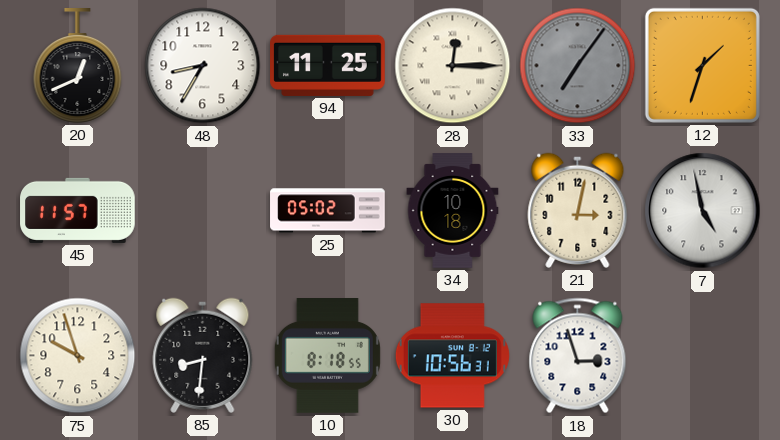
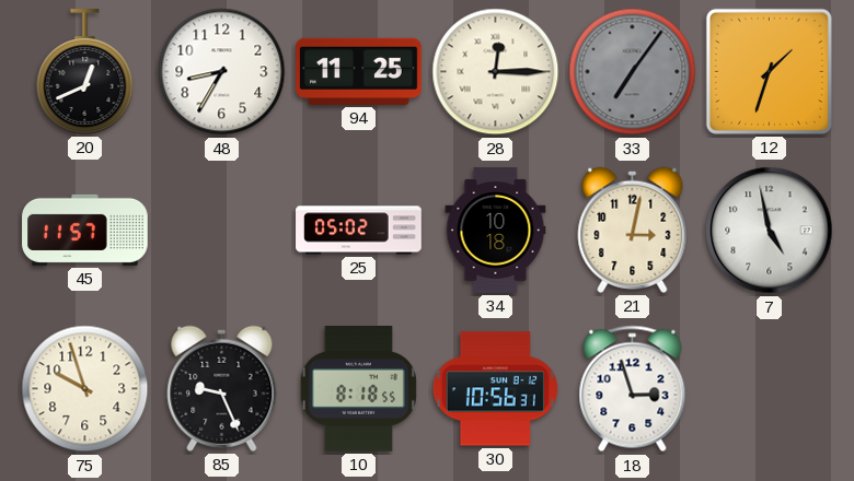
85: 8:31 -> 9:26 (222, 388)
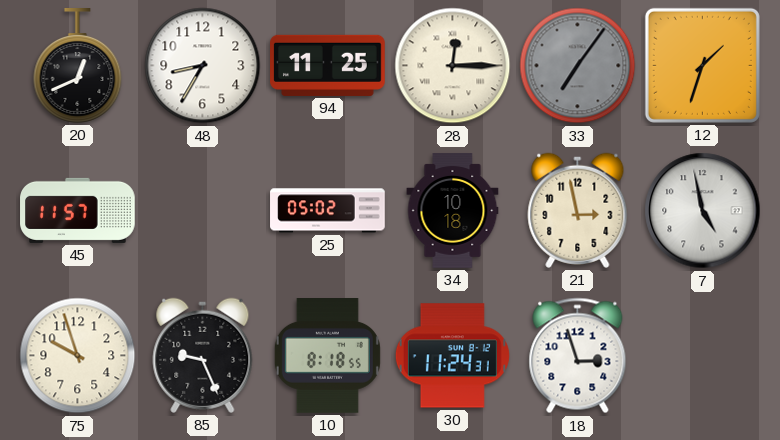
21: 3:02 -> 2:58 (578, 210)
30: 10:56 -> 11:24 (452, 356)
